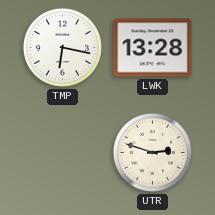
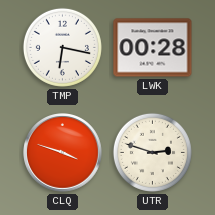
LWK: 13:28 -> 00:28 (153, 48)
CLQ: none -> 3:48 (63, 153)
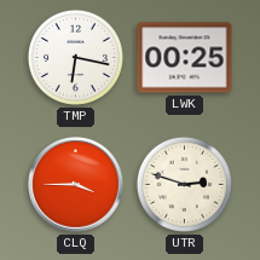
LWK: 00:28 -> 00:25 (185, 58)
CLQ: 3:48 -> 3:45 (76, 185)
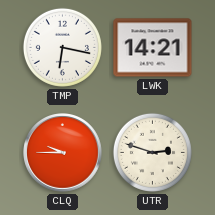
LWK: 00:25 -> 14:21 (153, 48)
CLQ: 3:45 -> 9:45 (63, 153)
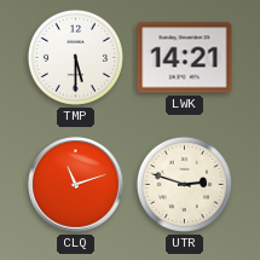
TMP: 6:17 -> 5:30 (75, 57)
CLQ: 9:45 -> 11:12 (76, 185)
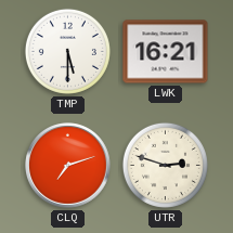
LWK: 14:21 -> 16:21 (166, 52)
CLQ: 11:12 -> 7:12 (68, 166)
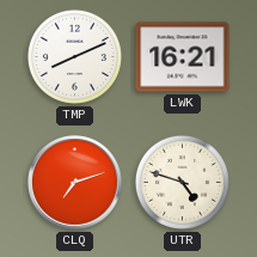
TMP: 5:30 -> 8:11 (74, 56)
UTR: 2:48 -> 4:48 (182, 182)
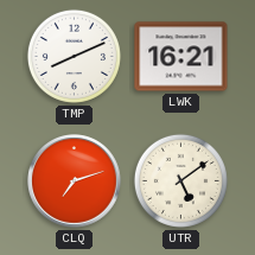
UTR: 4:48 -> 5:09 (180, 180)
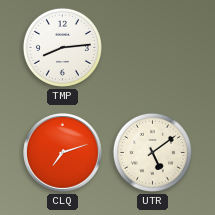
TMP: 8:11 -> 8:14 (62, 47)
LWK: 16:21 -> none (181, 57)
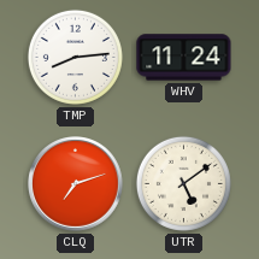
WHV: none -> 11:24 (184, 58)
